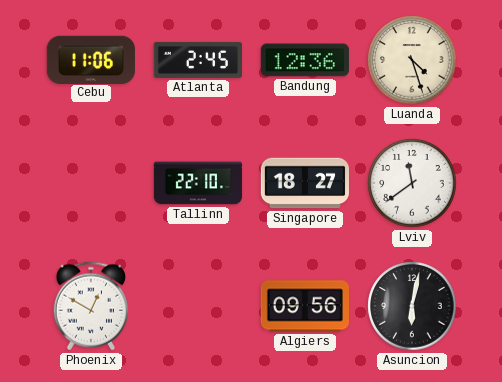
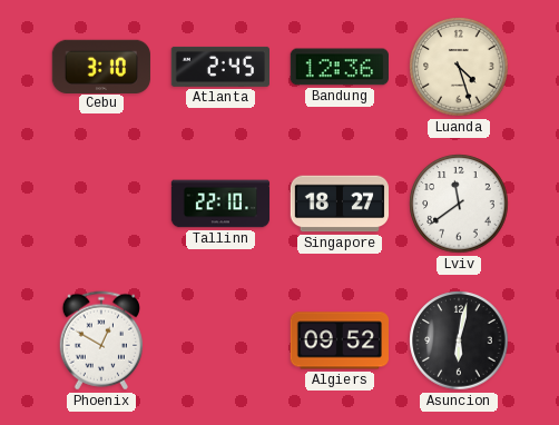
Cebu: 11:06 -> 3:10 (101, 66)
Algiers: 09:56 -> 09:52 (339, 340)
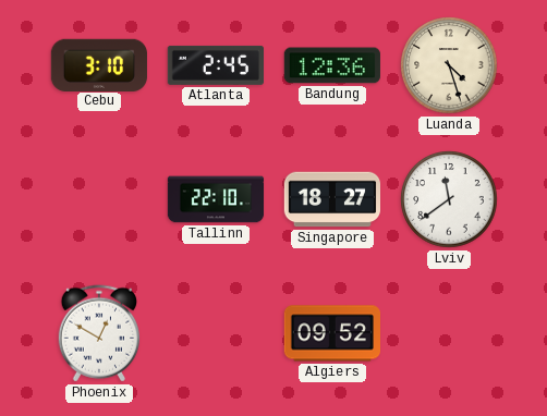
Asuncion: 6:02 -> none (459, 340)
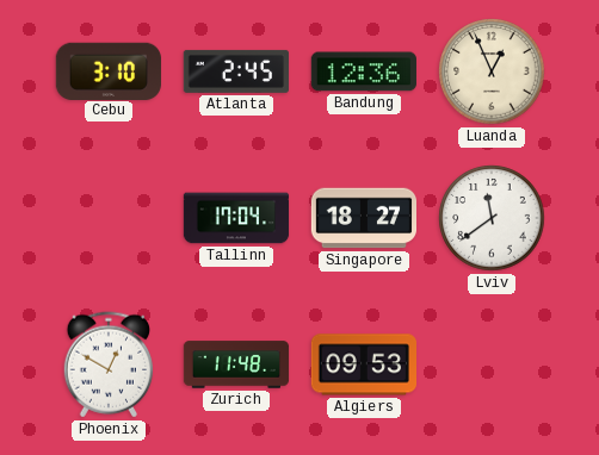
Luanda: 4:27 -> 12:56 (492, 71)
Tallinn: 22:10 -> 17:04 (236, 218)
Zurich: none -> 11:48 (236, 364)
Algiers: 09:52 -> 09:53 (363, 364)
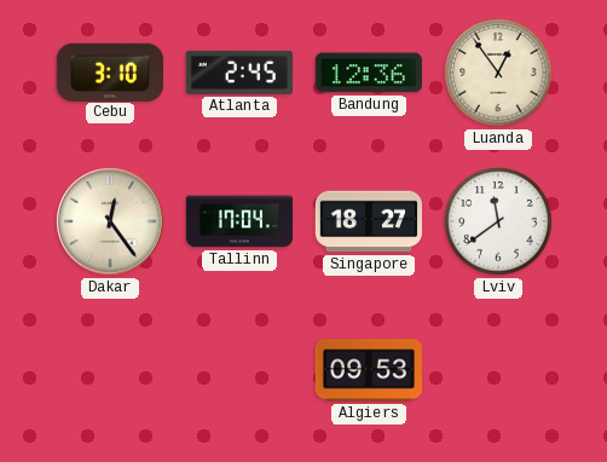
Luanda: 12:56 -> 12:54 (498, 73)
Dakar: none -> 12:24 (110, 221)
Phoenix: 12:50 -> none (107, 364)
Zurich: 11:48 -> none (236, 364)
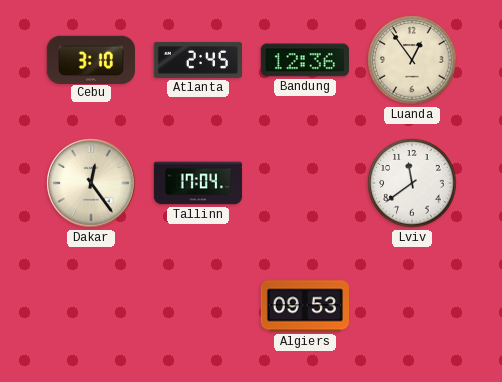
Singapore: 18:27 -> none (369, 221)
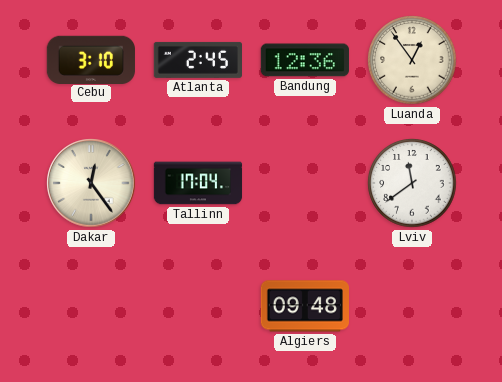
Algiers: 09:53 -> 09:48 (304, 306)
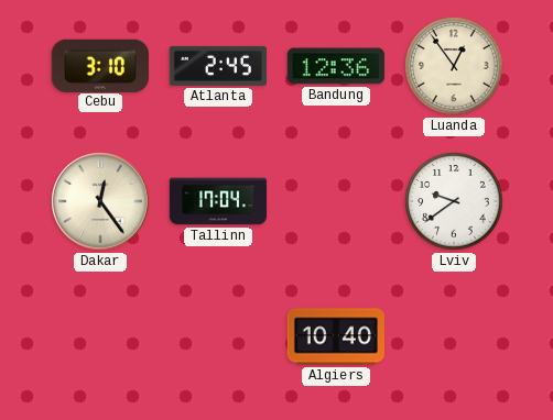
Lviv: 11:39 -> 9:39 (454, 201)
Algiers: 09:48 -> 10:40 (335, 336)
